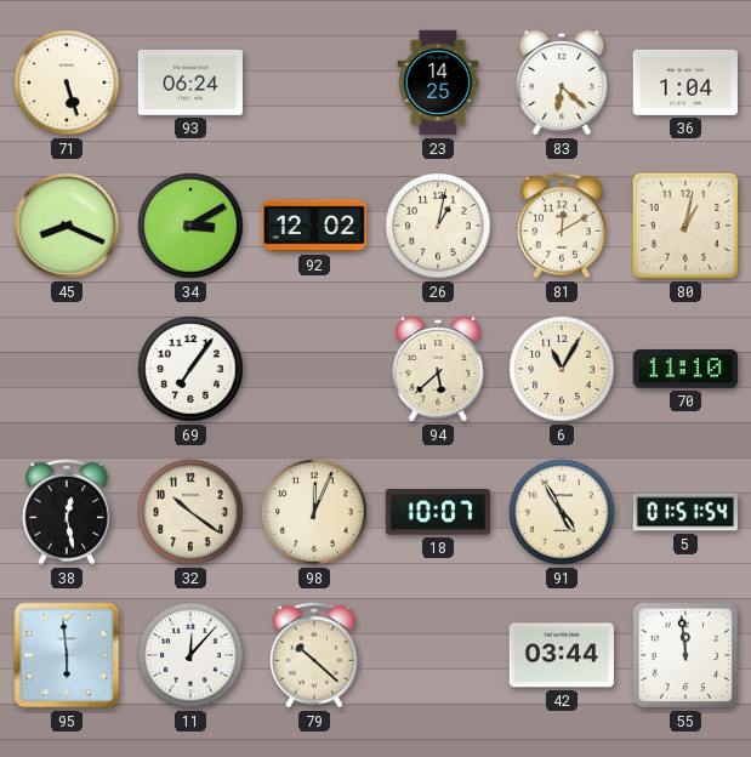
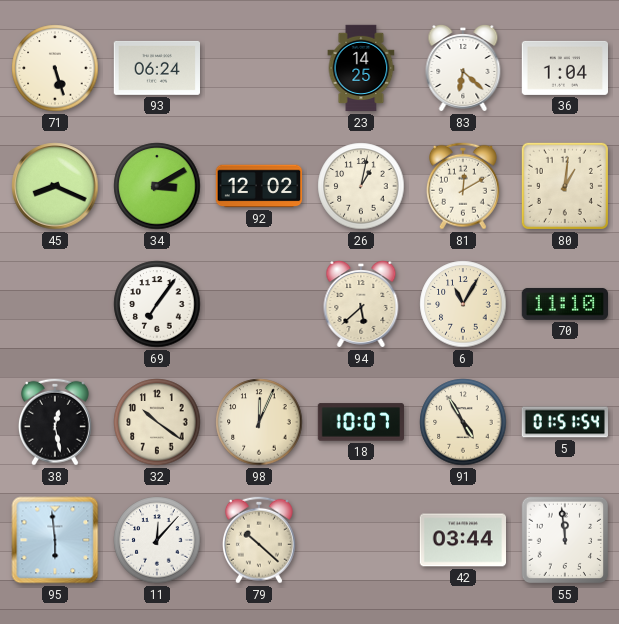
80: 1:02 -> 1:01 (565, 186)
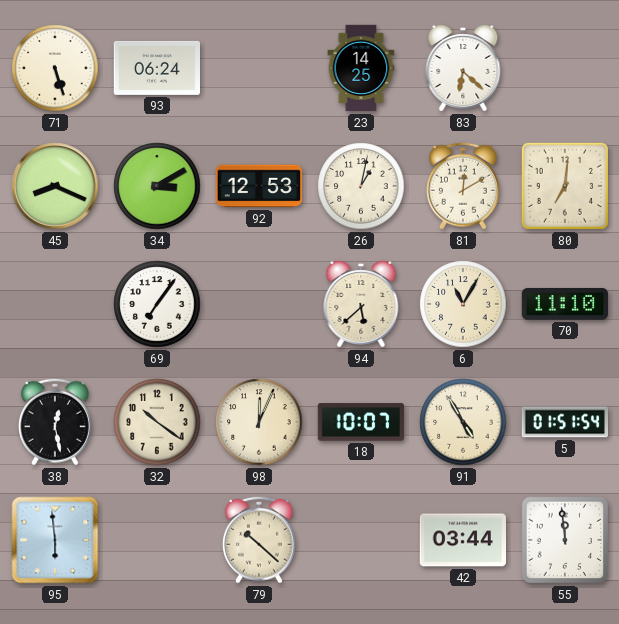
36: 1:04 -> none (564, 68)
92: 12:02 -> 12:53 (259, 186)
80: 1:01 -> 7:01 (565, 186)
11: 12:07 -> none (157, 540)
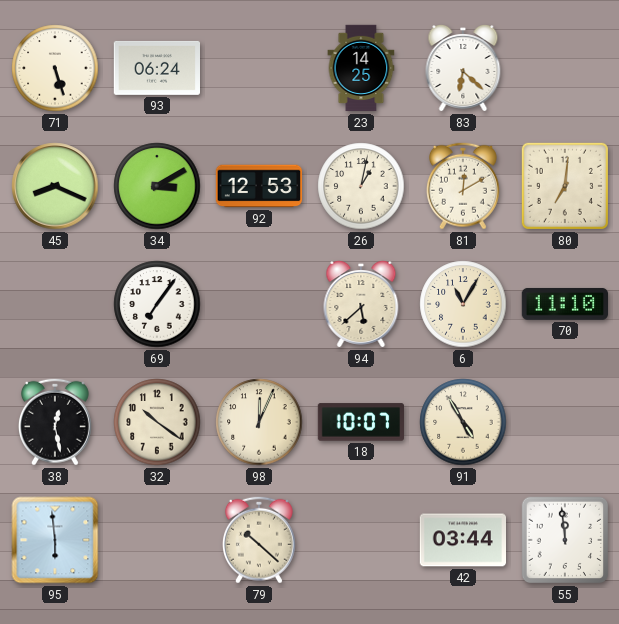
5: 01:51 -> none (564, 422)
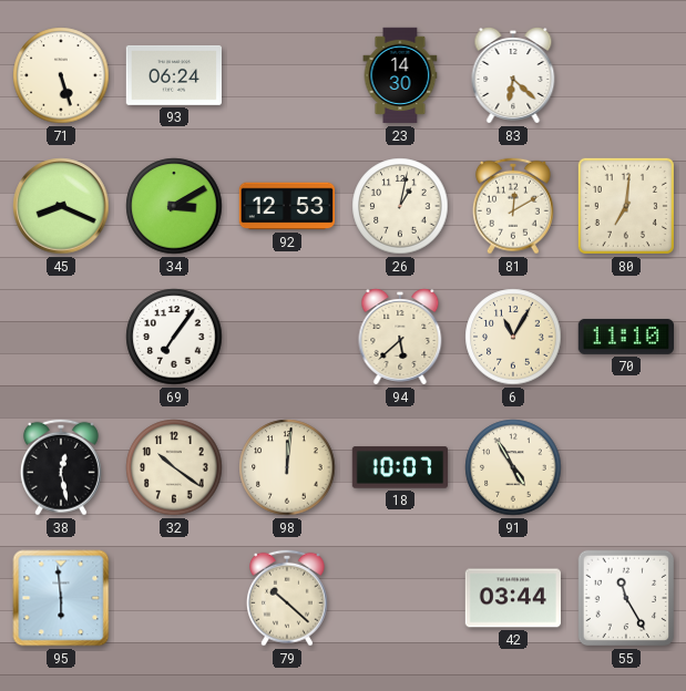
23: 14:25 -> 14:30 (400, 75)
98: 12:04 -> 12:01 (287, 467)
55: 11:59 -> 11:25 (626, 598)
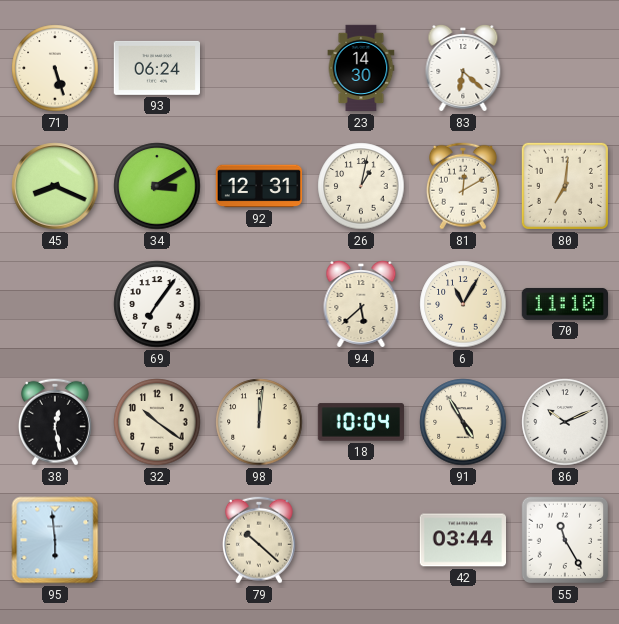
92: 12:53 -> 12:31 (259, 186)
18: 10:07 -> 10:04 (360, 422)
86: none -> 10:11 (565, 422)
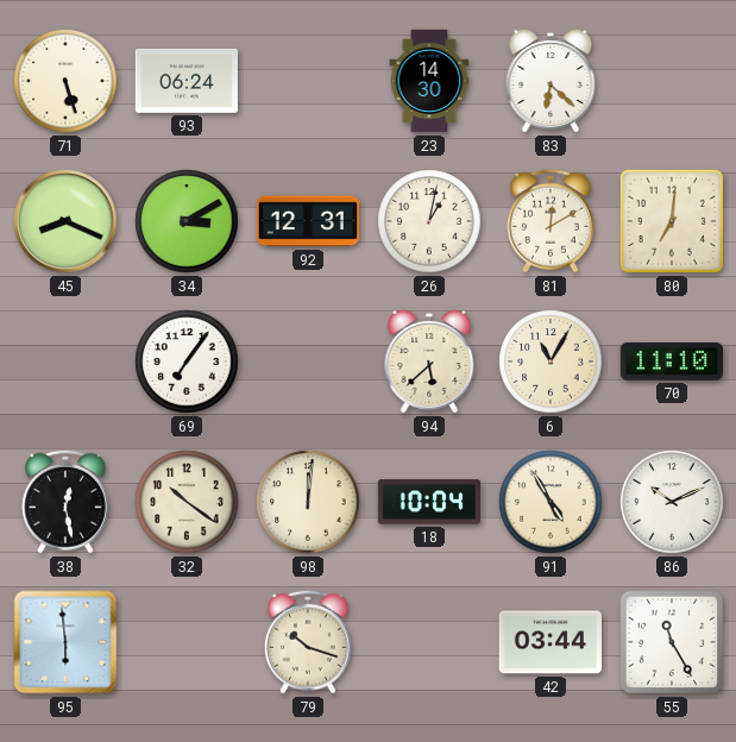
79: 10:22 -> 10:18 (308, 642)
